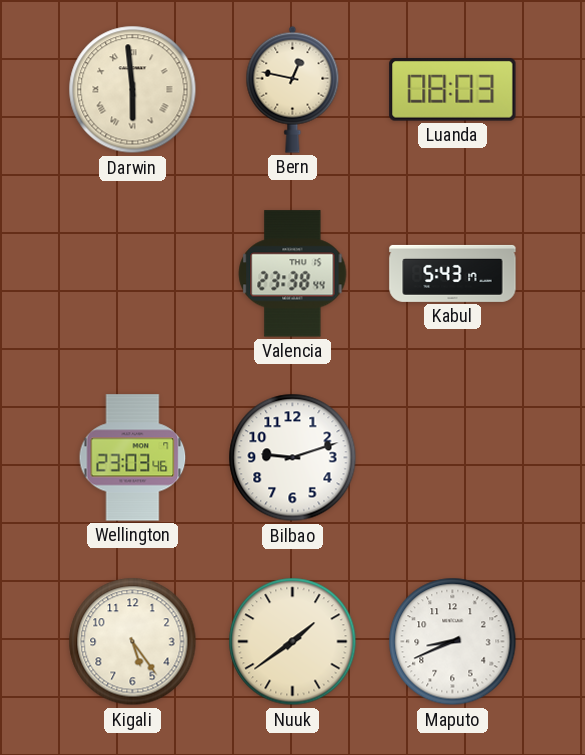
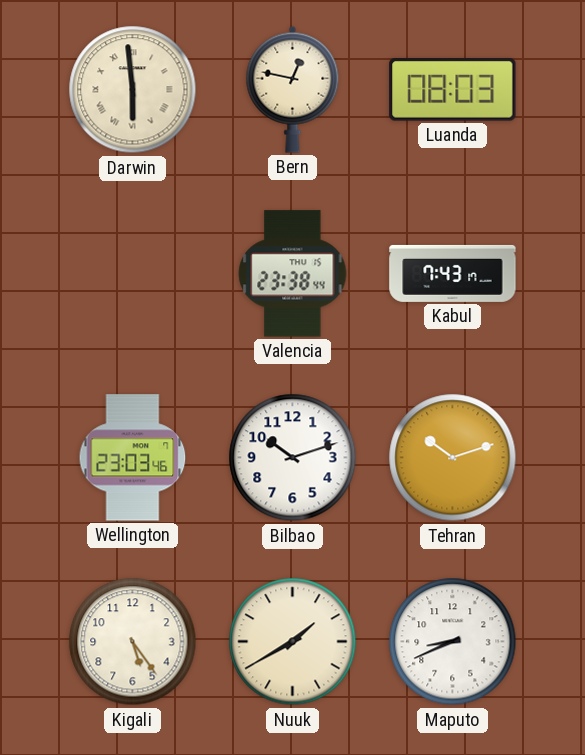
Kabul: 5:43 -> 7:43 (453, 273)
Bilbao: 9:12 -> 10:12 (293, 458)
Tehran: none -> 10:12 (453, 458)
Nuuk: 1:39 -> 1:40 (293, 642)
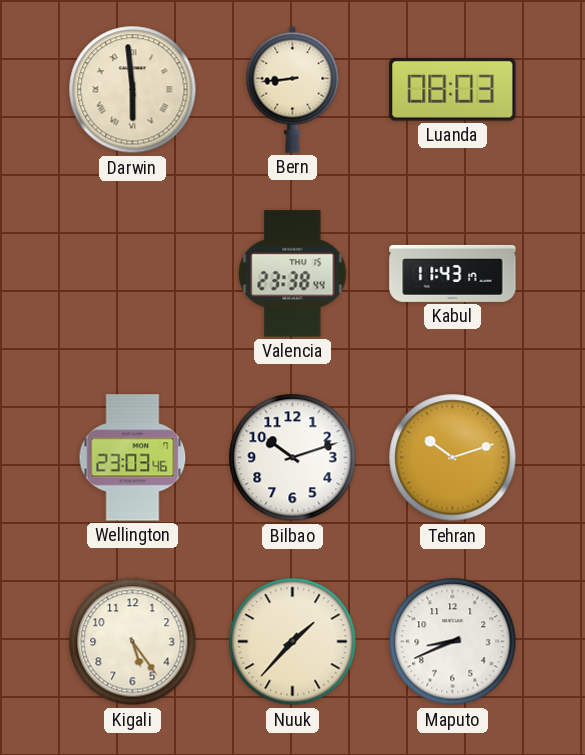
Bern: 12:47 -> 8:44 (293, 89)
Kabul: 7:43 -> 11:43 (453, 273)
Nuuk: 1:40 -> 1:37 (293, 642)
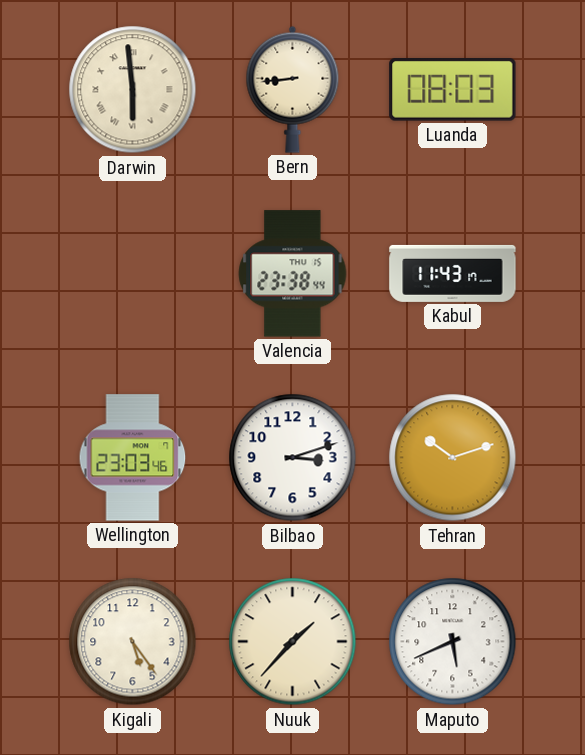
Bilbao: 10:12 -> 3:12 (293, 458)
Maputo: 8:41 -> 5:41 (453, 642)
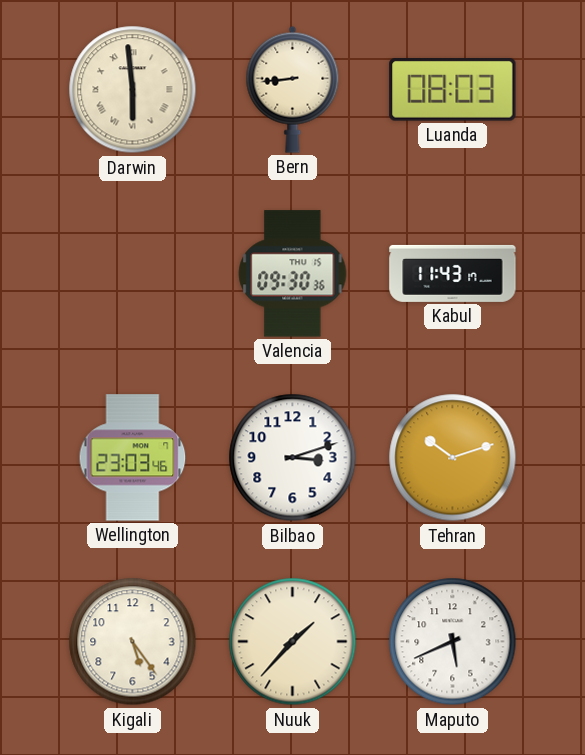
Valencia: 23:38 -> 09:30 (293, 274)
